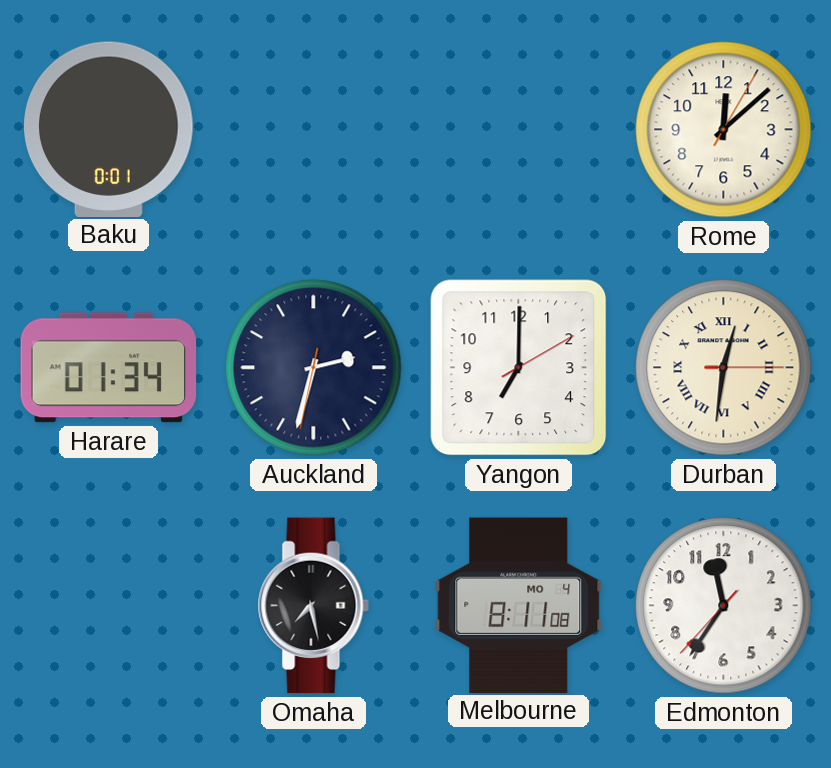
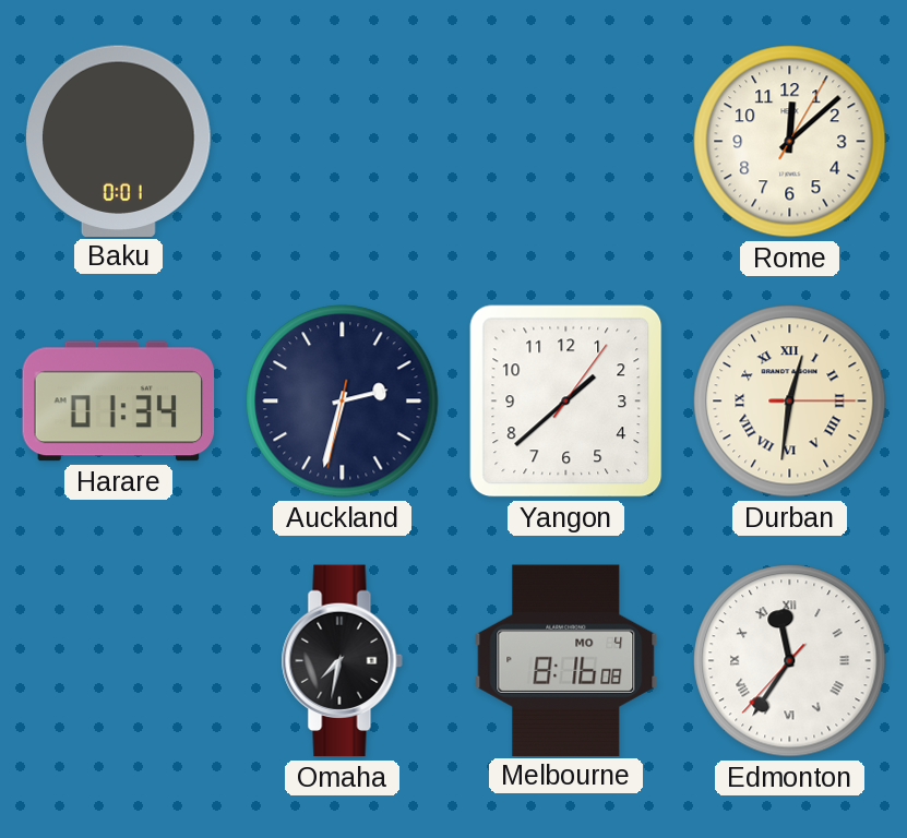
Yangon: 7:00 -> 1:38 (566, 402)
Omaha: 7:28 -> 7:32 (342, 661)
Melbourne: 8:11 -> 8:16 (566, 660)
Edmonton numerals: Arabic -> Roman (790, 661)
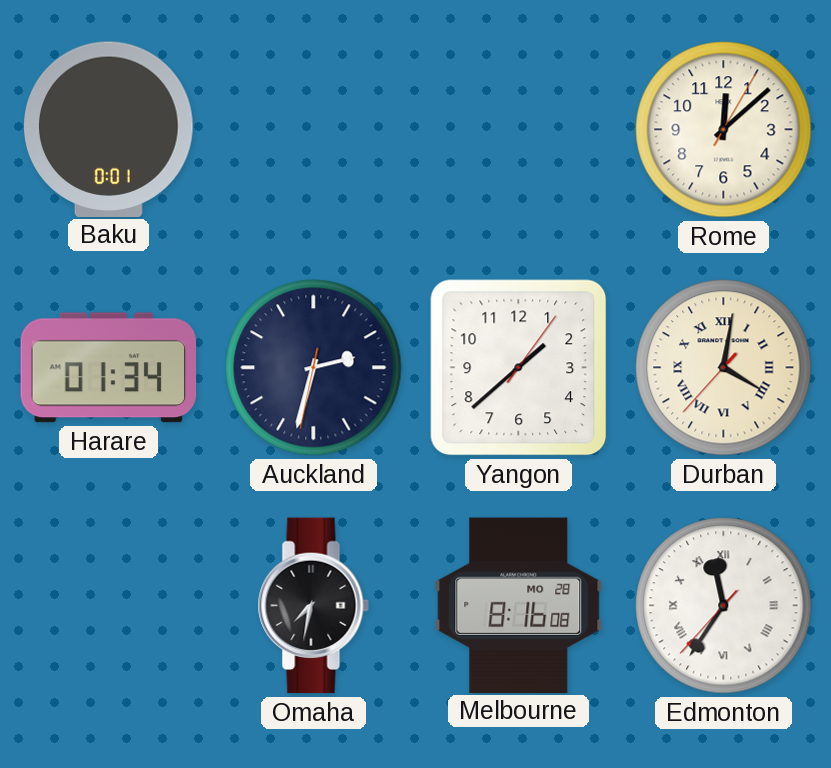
Durban: 12:31 -> 4:01 (724, 368)
Melbourne date: MO 4 -> MO 28 (519, 605)
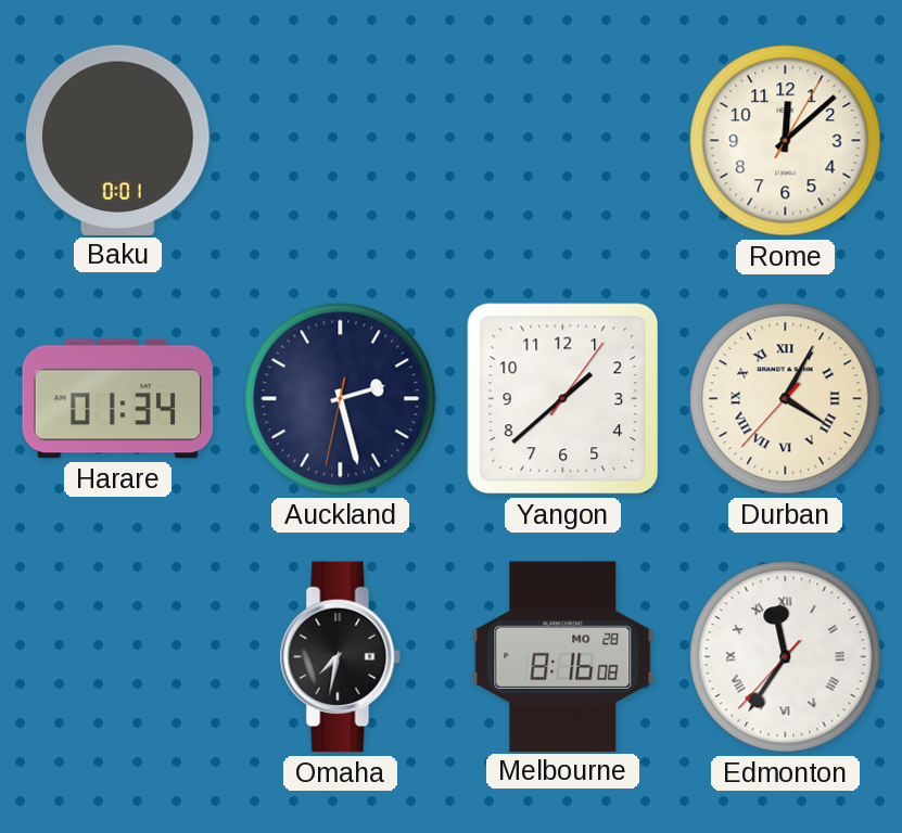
Auckland: 2:32 -> 2:27 (341, 399)
Durban: 4:01 -> 4:04 (786, 399)
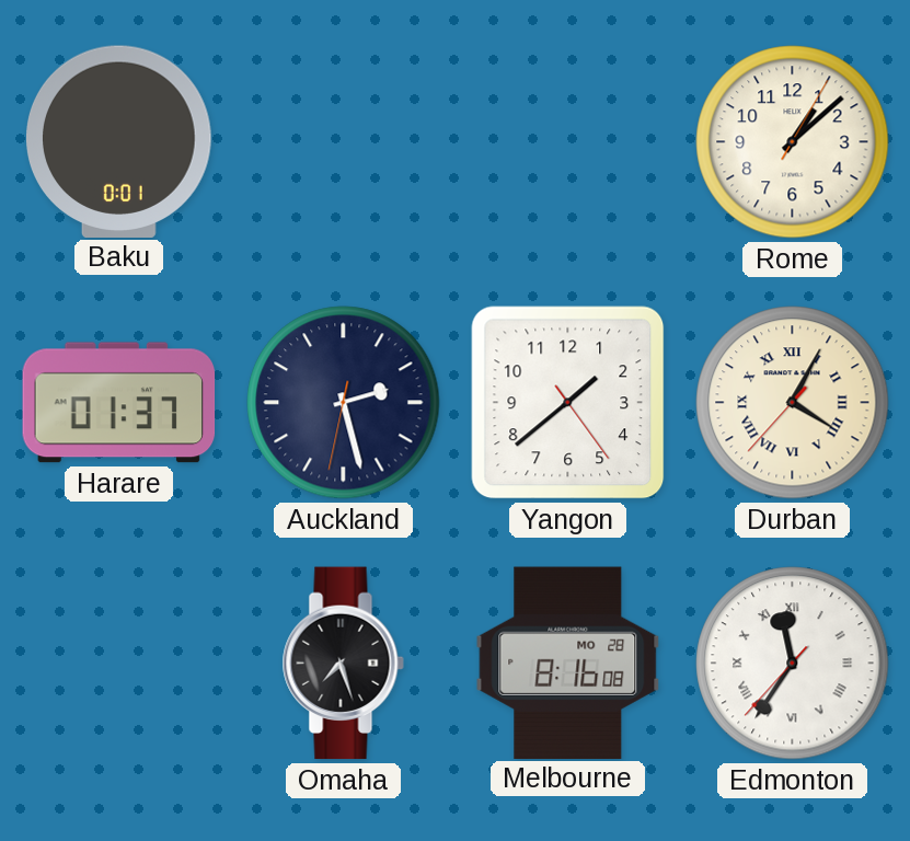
Rome: 12:08 -> 1:08 (793, 142)
Harare: 01:34 -> 01:37 (119, 403)
Yangon: 1:38:06 -> 1:38:24 (568, 403)
Omaha: 7:32 -> 7:27 (343, 664)
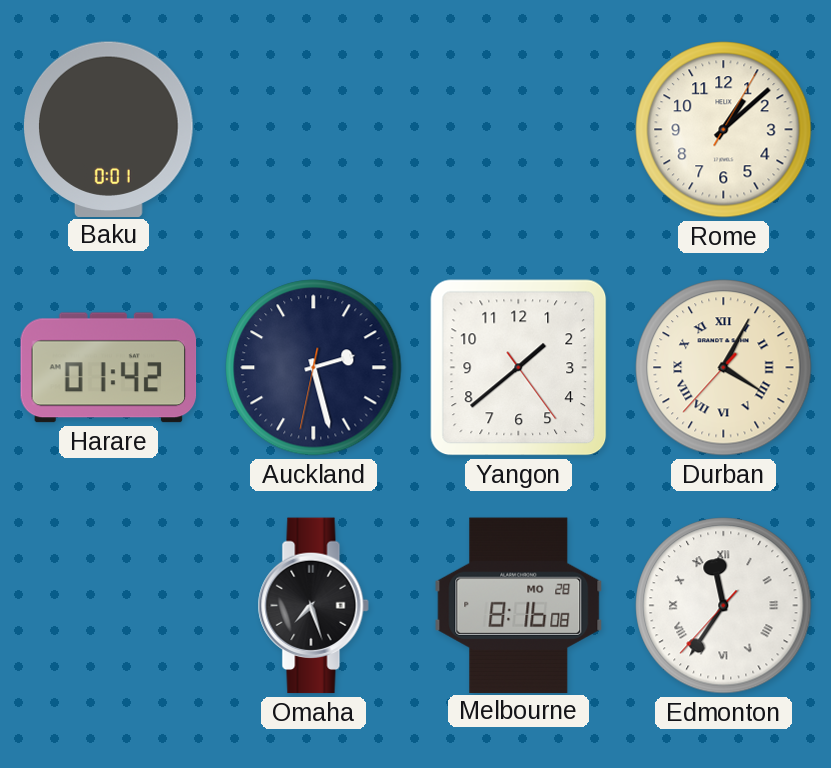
Harare: 01:37 -> 01:42 (109, 368)
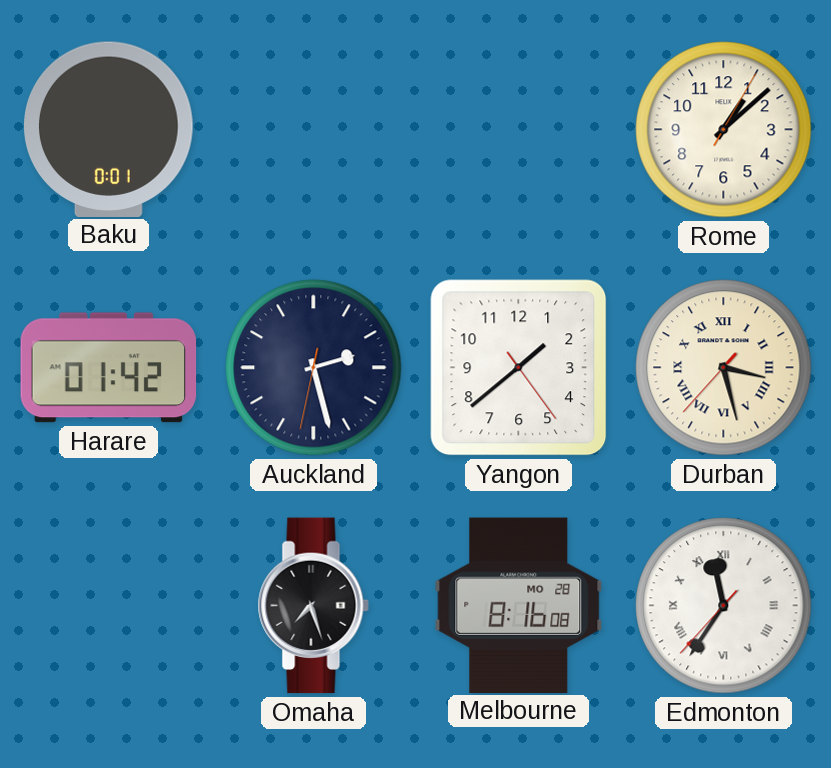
Durban: 4:04 -> 3:27 (724, 368)
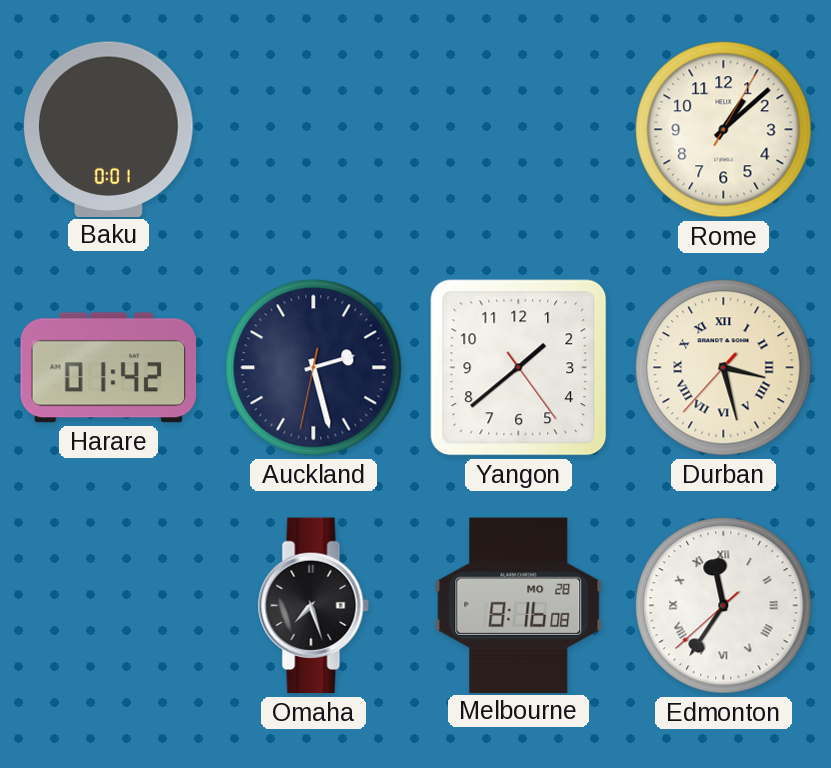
Edmonton: 11:35:37 -> 11:35:38 (724, 606)
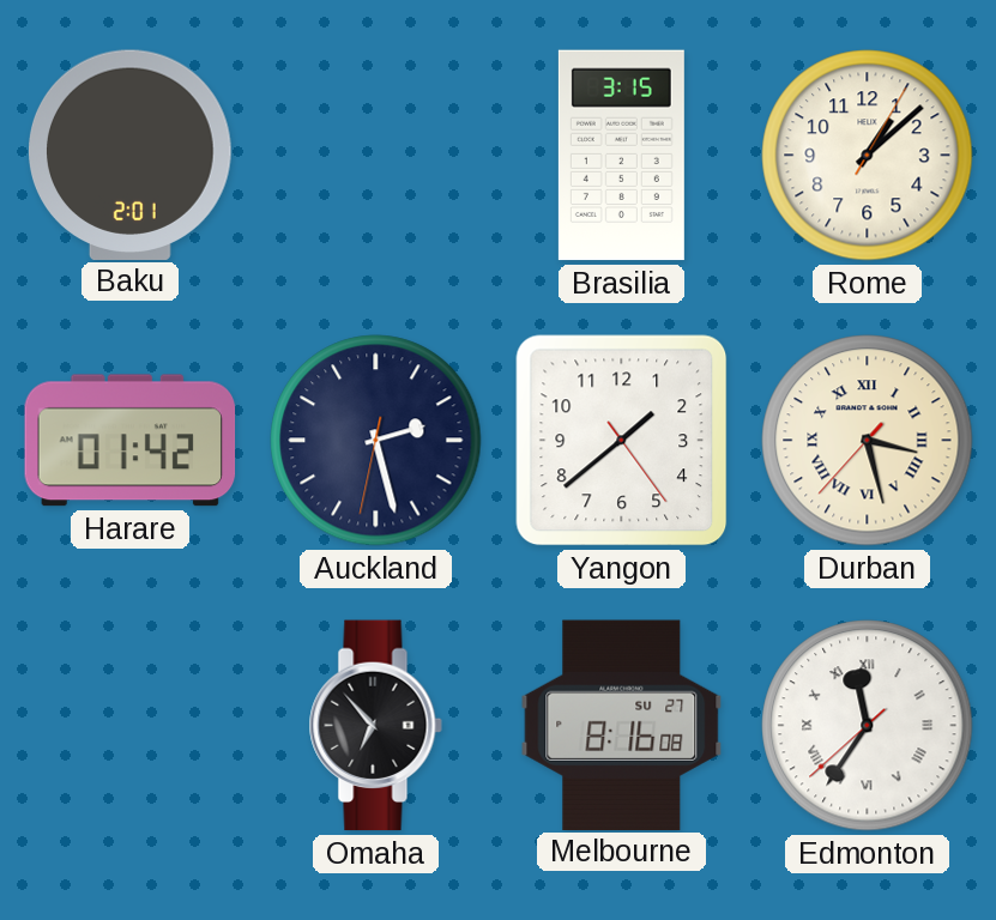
Baku: 0:01 -> 2:01 (131, 155)
Brasilia: none -> 3:15 (621, 156)
Omaha: 7:27 -> 6:53 (375, 726)
Melbourne date: MO 28 -> SU 27 (622, 725)
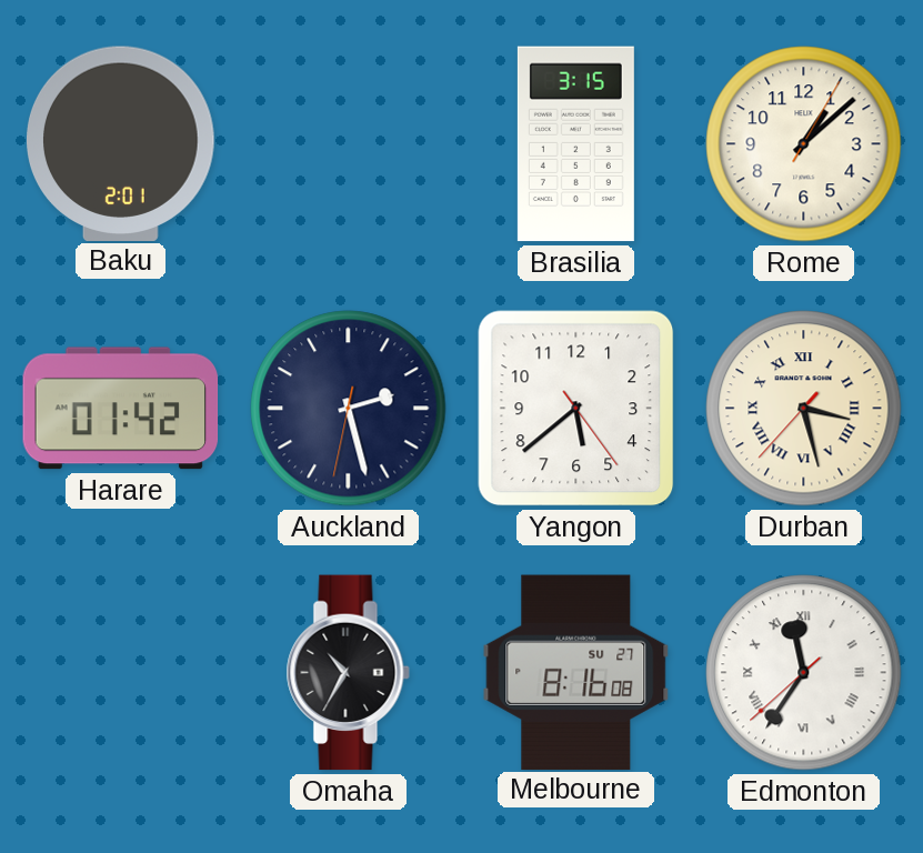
Yangon: 1:38 -> 5:38 (576, 409)
Omaha: 6:53 -> 10:35 (348, 673)
